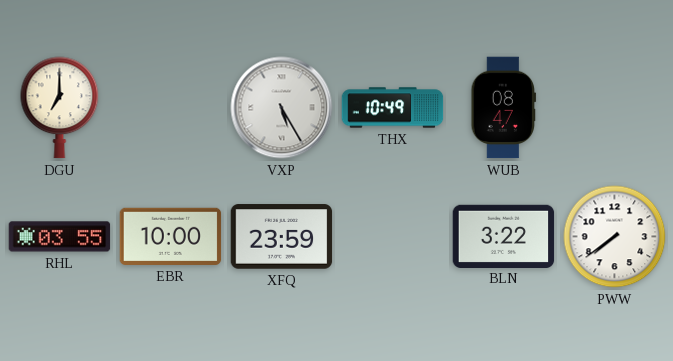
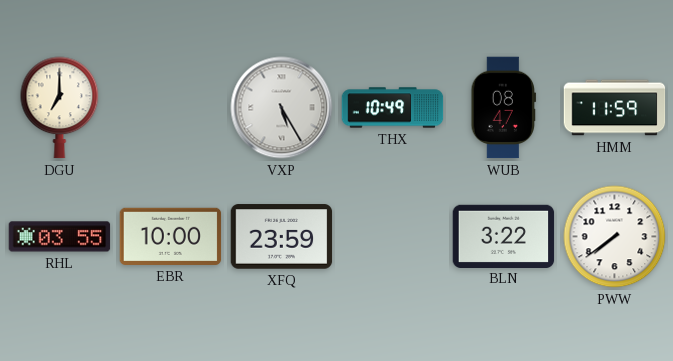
HMM: none -> 11:59 (615, 108)
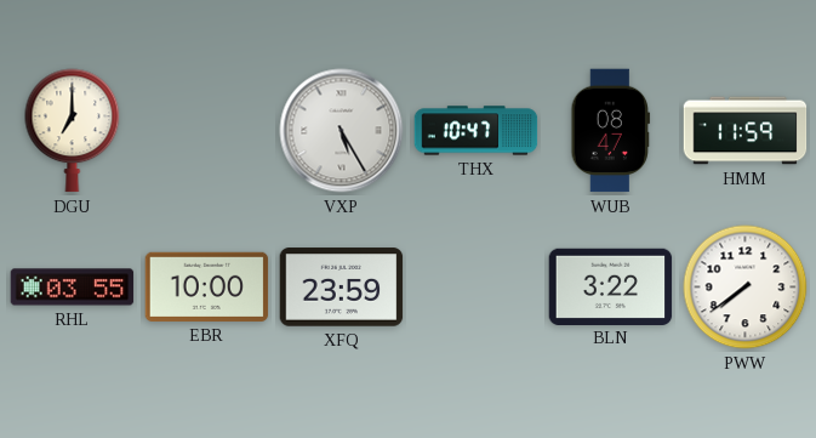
THX: 10:49 -> 10:47 (477, 131)
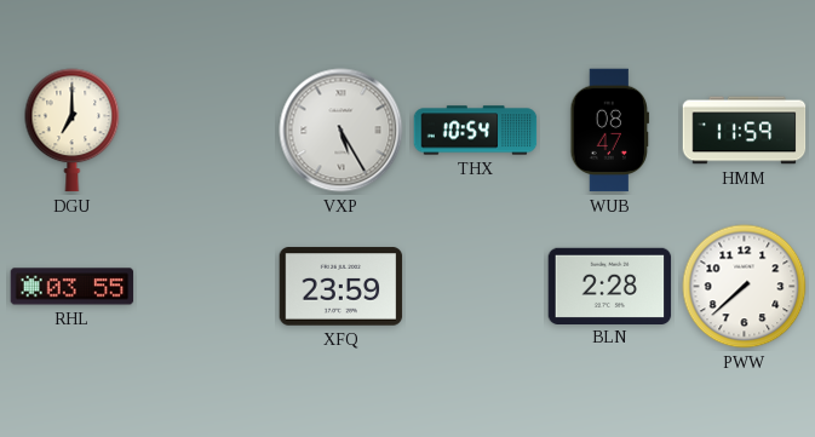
THX: 10:47 -> 10:54 (476, 131)
EBR: 10:00 -> none (207, 286)
BLN: 3:22 -> 2:28 (610, 286)
PWW: 7:39 -> 7:38 (745, 287)
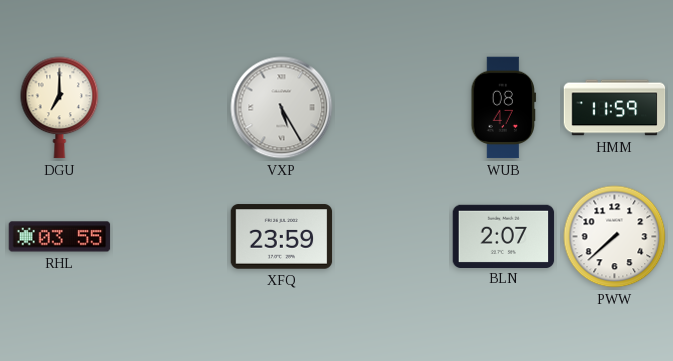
THX: 10:54 -> none (476, 131)
BLN: 2:28 -> 2:07 (504, 236)
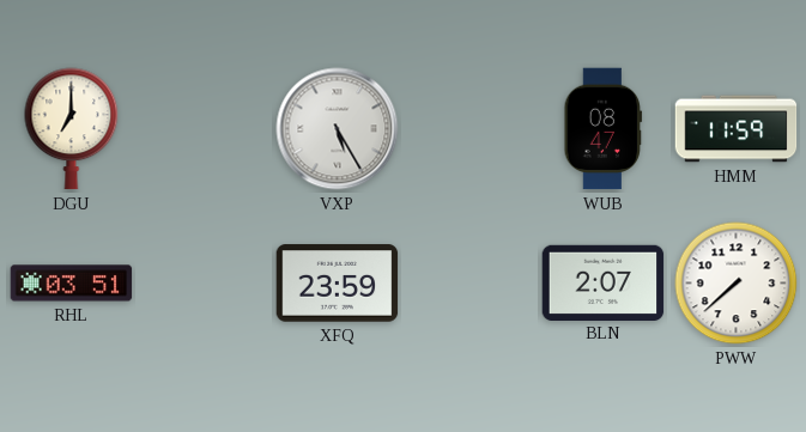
RHL: 03:55 -> 03:51 (72, 284)
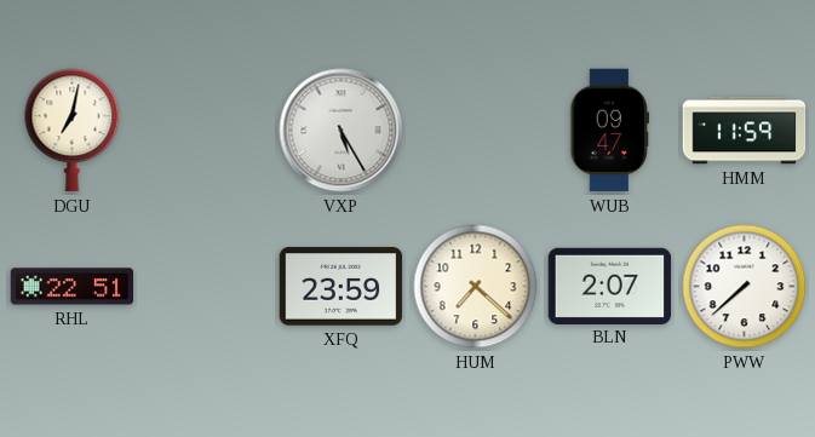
DGU: 7:00 -> 7:02 (73, 131)
WUB: 08:47 -> 09:47 (610, 131)
RHL: 03:51 -> 22:51 (73, 287)
HUM: none -> 7:22 (476, 287)
